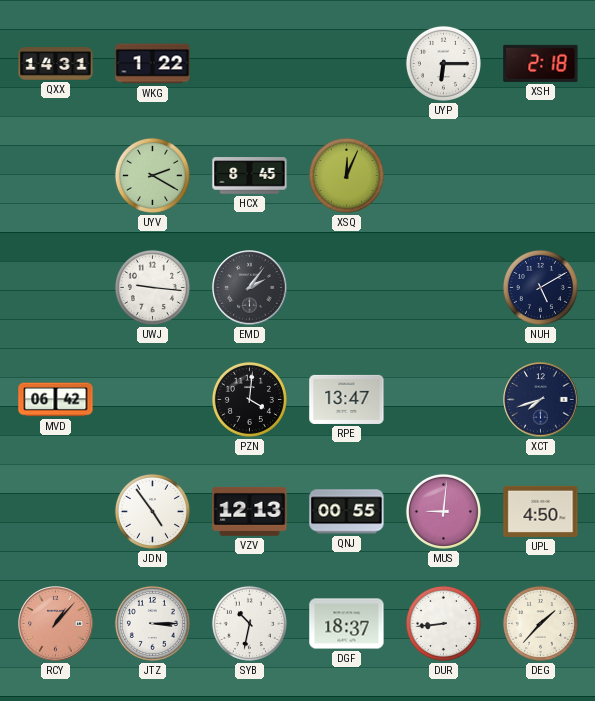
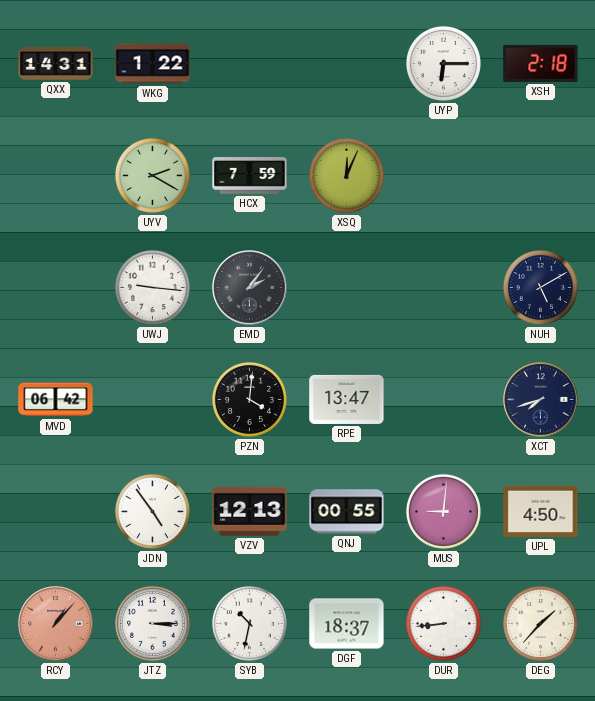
HCX: 8:45 -> 7:59 (250, 176)
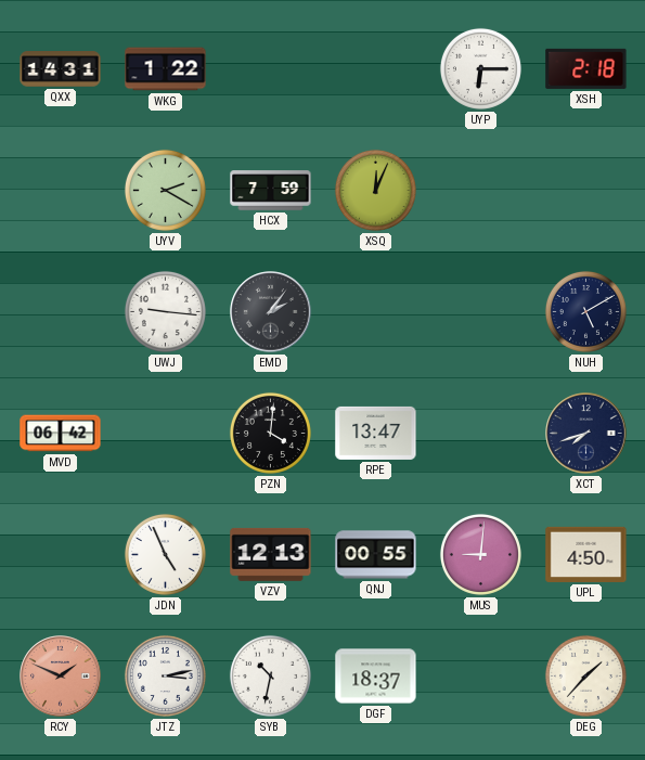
JDN: 4:54 -> 4:56 (165, 554)
RCY: 1:07 -> 1:49 (61, 677)
JTZ: 3:15 -> 3:13 (165, 675)
DUR: 8:44 -> none (443, 623)
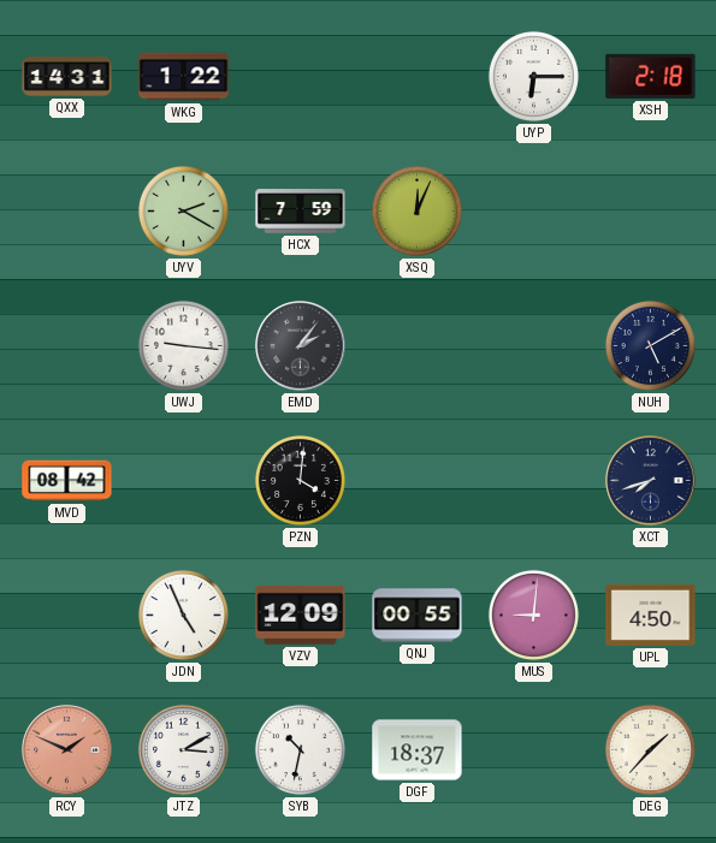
MVD: 06:42 -> 08:42 (67, 481)
RPE: 13:47 -> none (376, 433)
VZV: 12:13 -> 12:09 (301, 615)
JTZ: 3:13 -> 3:10 (183, 749)
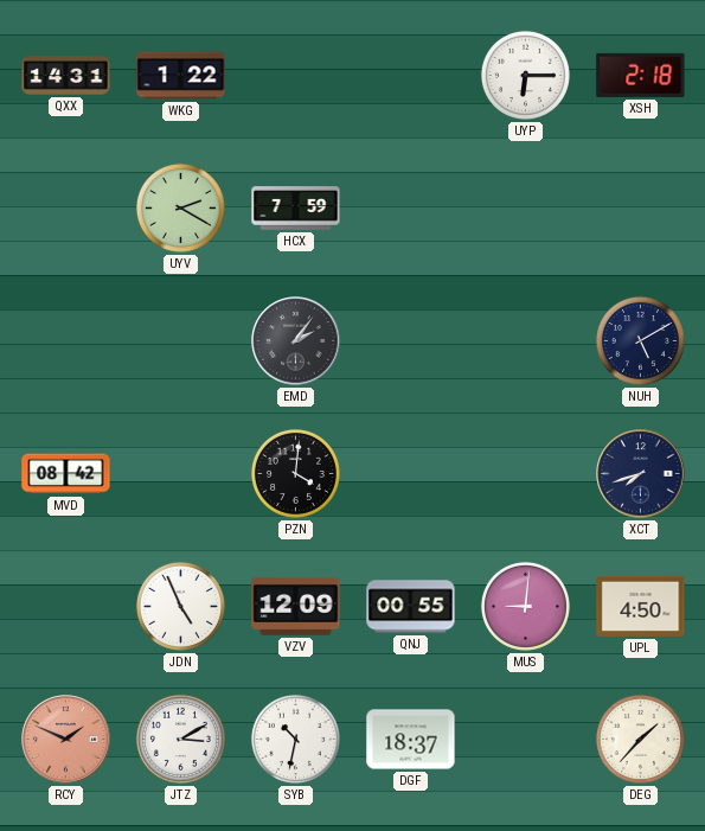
XSQ: 12:04 -> none (416, 210)
UWJ: 9:16 -> none (183, 345)
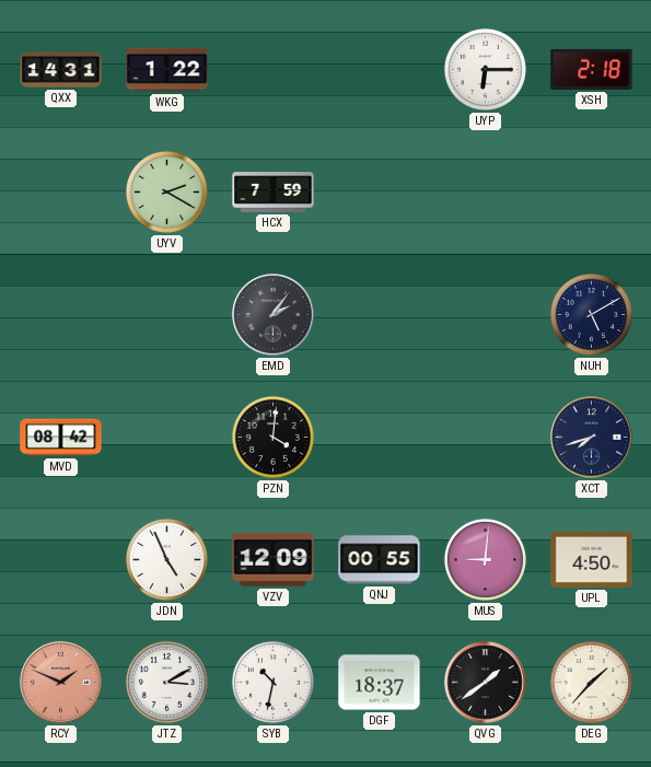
QVG: none -> 1:39 (486, 683)
